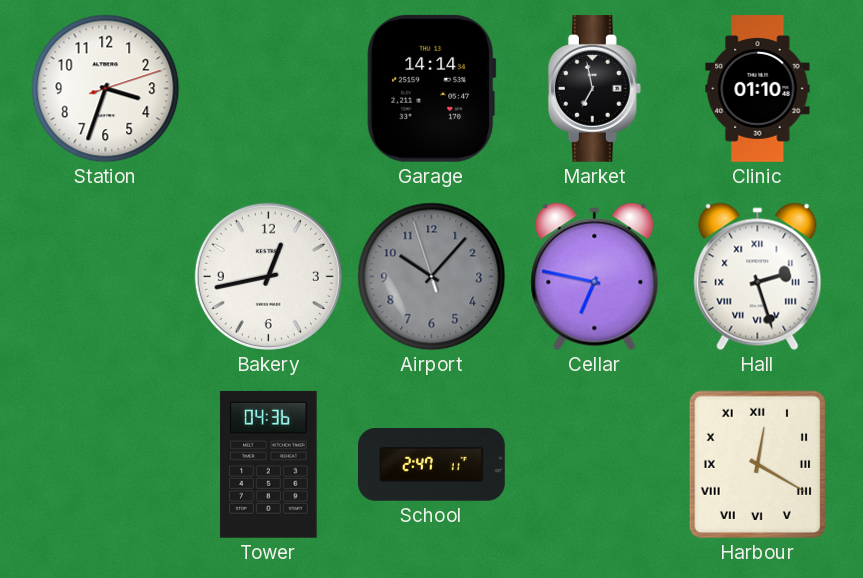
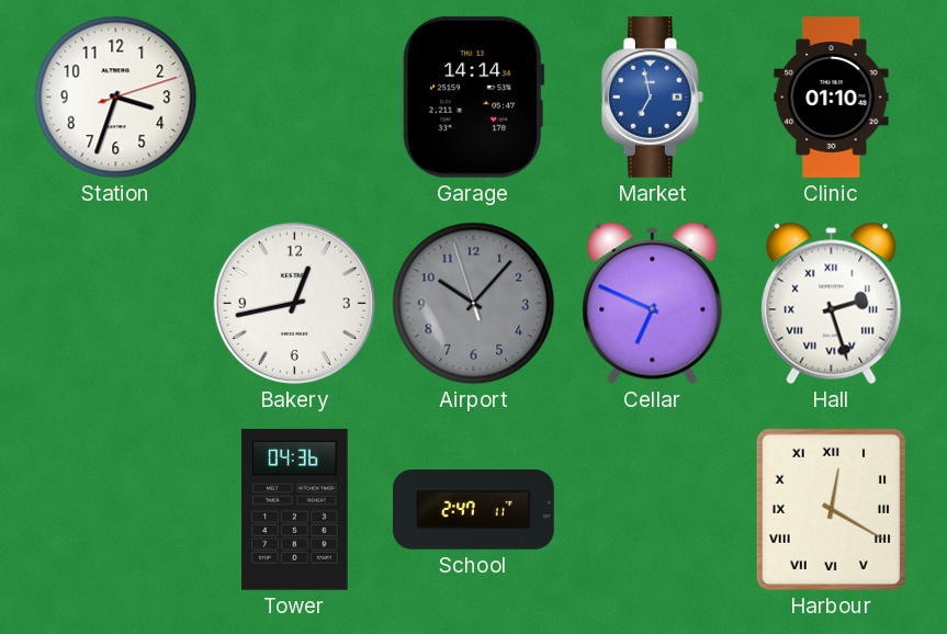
Market dial: black -> blue (652, 98)
Cellar: 6:47 -> 6:49 (653, 304)
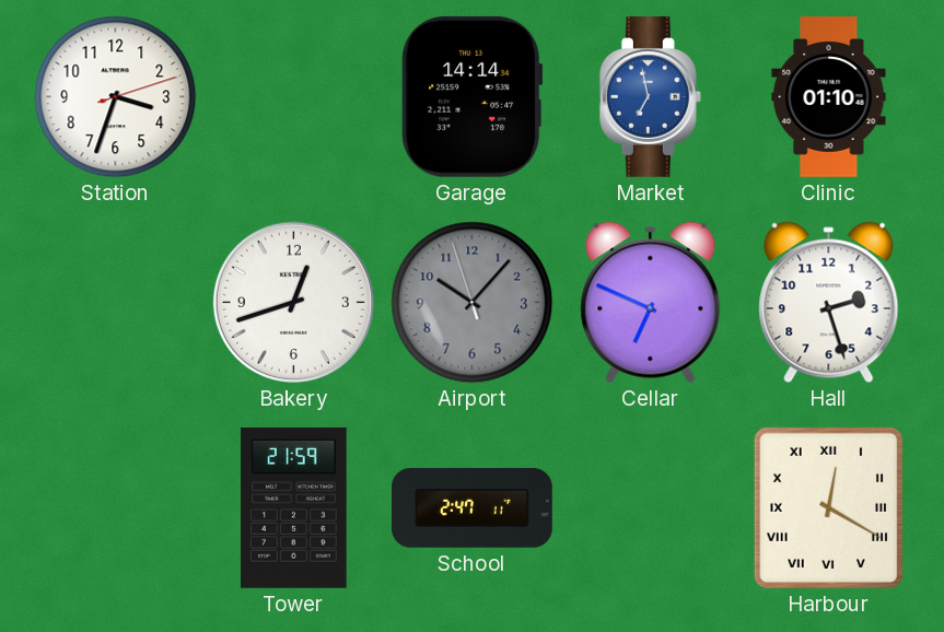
Bakery: 12:43 -> 12:42 (293, 302)
Hall numerals: Roman -> Arabic (829, 303)
Tower: 04:36 -> 21:59 (294, 507)
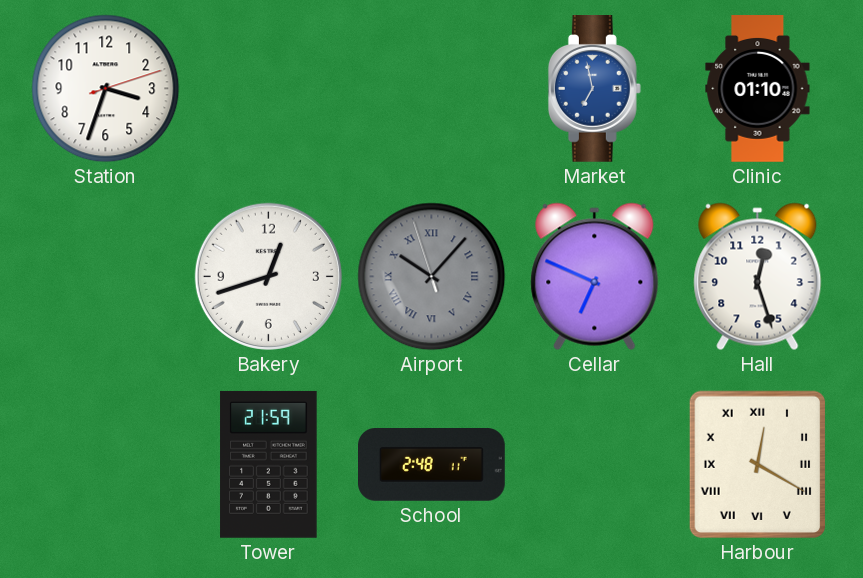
Garage: 14:14 -> none (473, 96)
Airport numerals: Arabic -> Roman (432, 277)
Hall: 2:27 -> 12:27 (758, 277)
School: 2:47 -> 2:48 (432, 465)
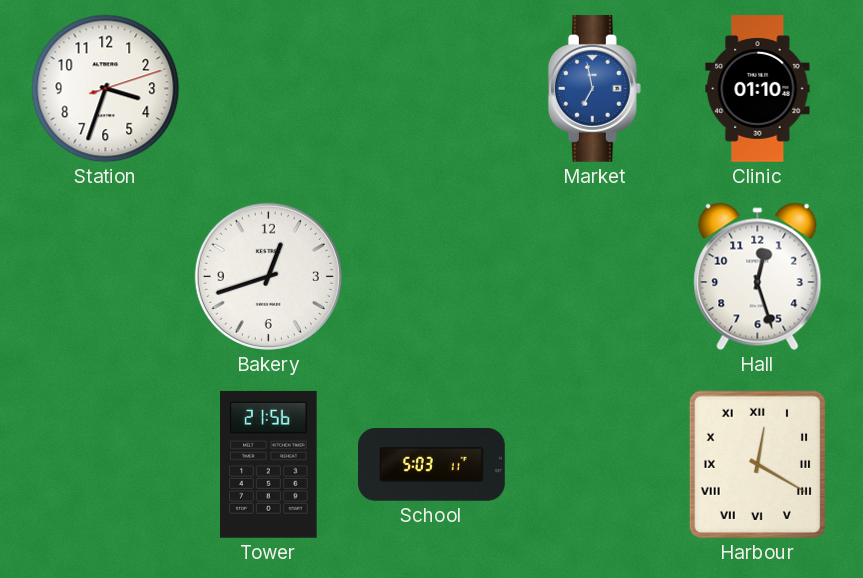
Airport: 10:06 -> none (432, 277)
Cellar: 6:49 -> none (595, 277)
Tower: 21:59 -> 21:56 (269, 464)
School: 2:48 -> 5:03 (432, 465)
